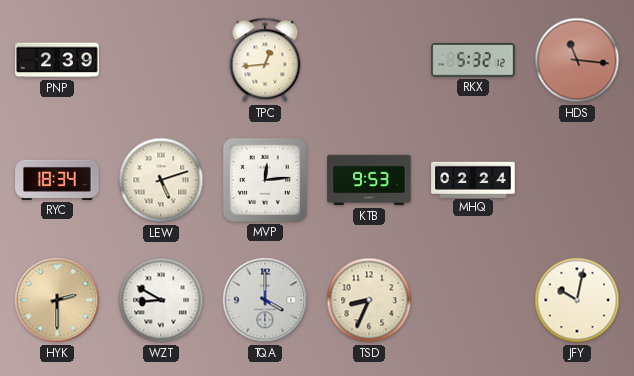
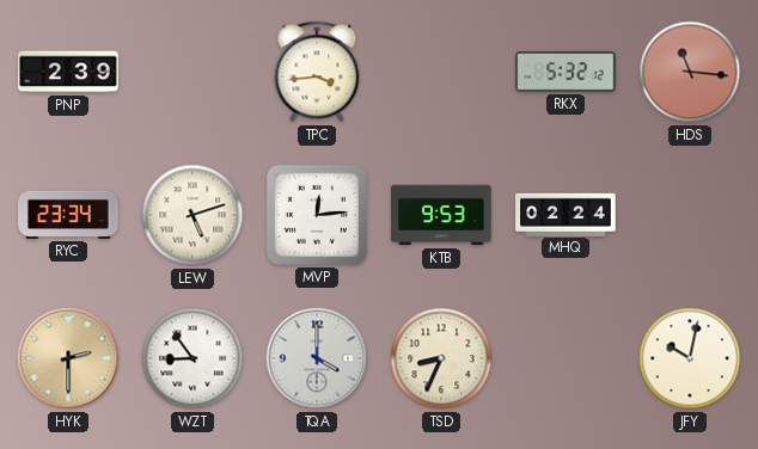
TPC: 12:44 -> 3:44 (317, 72)
RYC: 18:34 -> 23:34 (68, 215)
WZT: 8:50 -> 8:54 (192, 358)
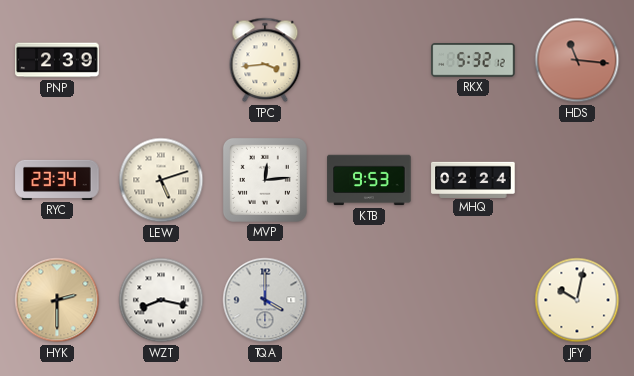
WZT: 8:54 -> 8:17 (161, 300)
TSD: 8:34 -> none (441, 358)
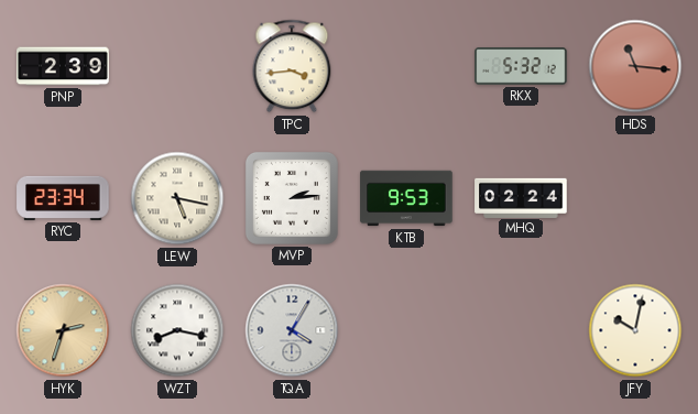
LEW: 5:12 -> 5:17 (177, 198)
MVP: 12:14 -> 2:14 (292, 198)
HYK: 2:30 -> 2:33 (63, 330)
TQA: 4:00 -> 4:05 (292, 330)
